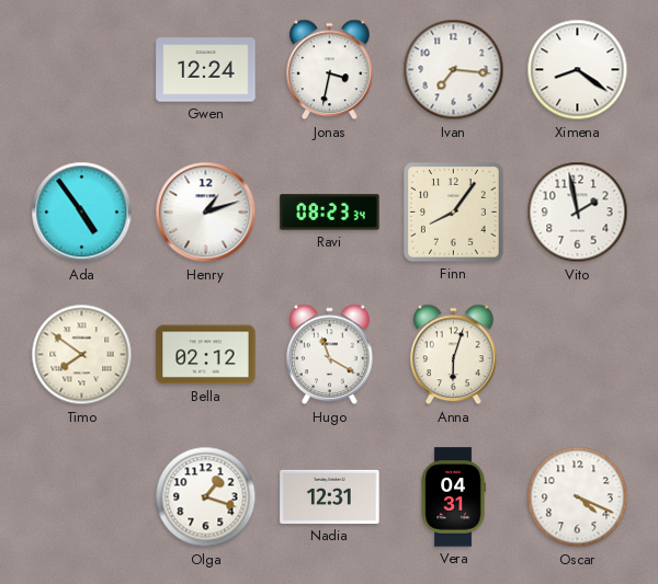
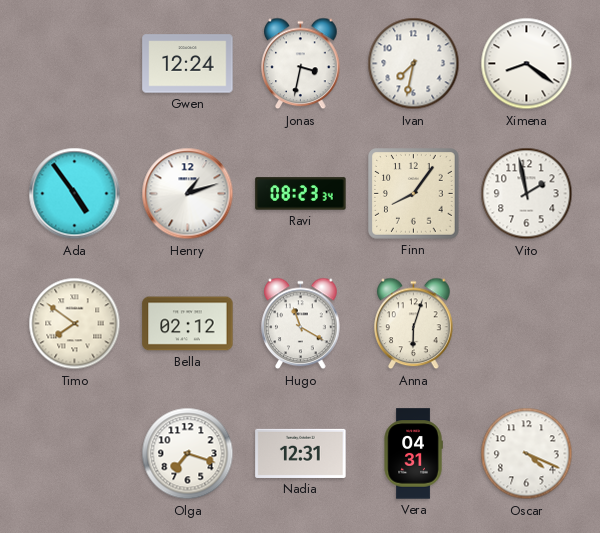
Ivan: 7:16 -> 7:32 (414, 64)
Olga: 1:18 -> 7:18 (188, 454)
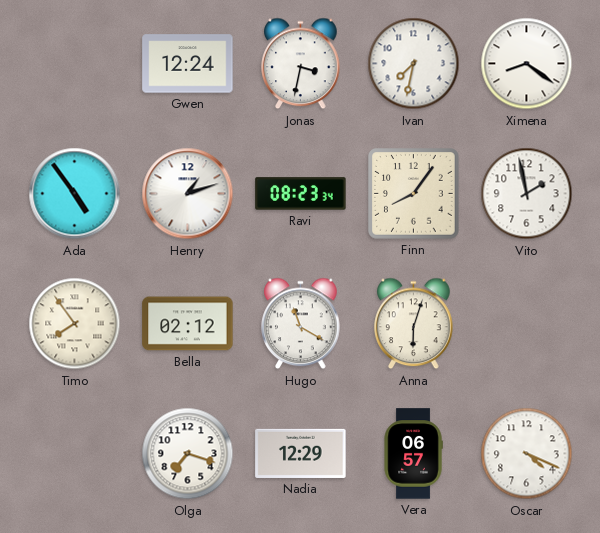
Timo: 7:51 -> 7:54 (75, 324)
Nadia: 12:31 -> 12:29 (301, 453)
Vera: 04:31 -> 06:57 (413, 454)
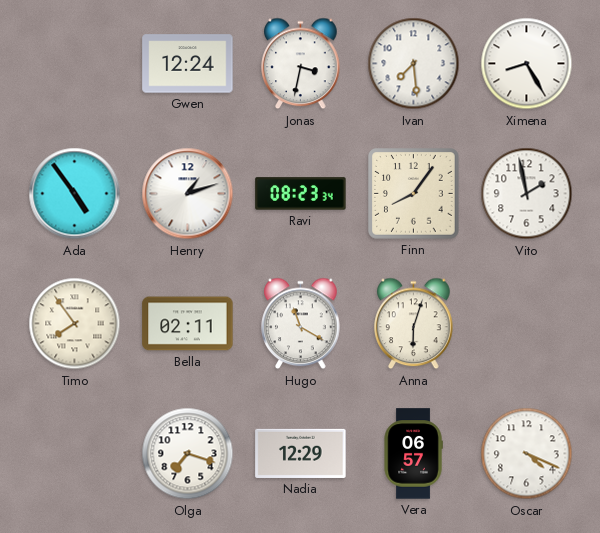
Ivan: 7:32 -> 7:29 (414, 64)
Ximena: 8:21 -> 8:25 (527, 64)
Bella: 02:12 -> 02:11 (188, 324)
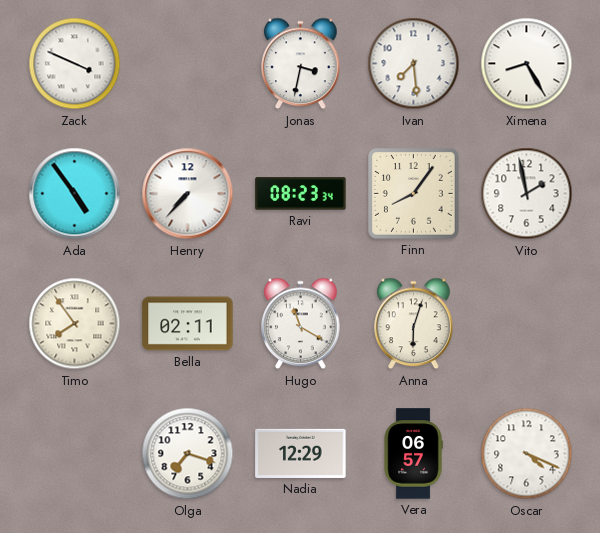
Zack: none -> 3:49 (75, 64)
Gwen: 12:24 -> none (188, 64)
Henry: 1:12 -> 7:37 (188, 194)
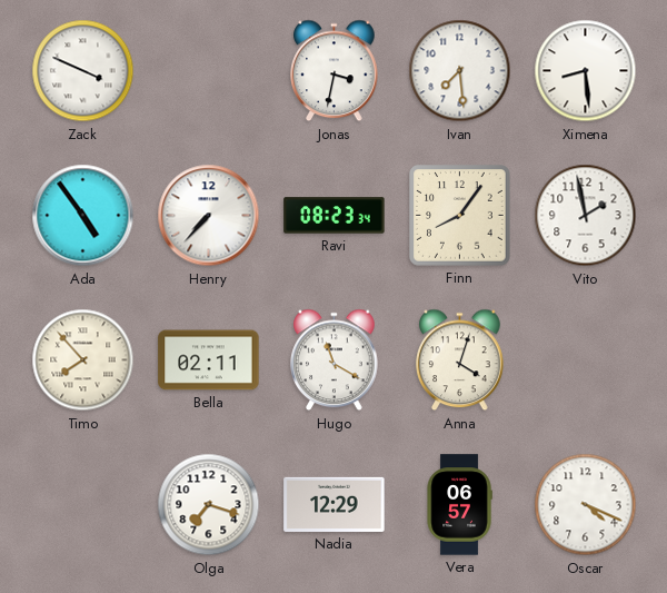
Ximena: 8:25 -> 8:29 (586, 71)
Timo: 7:54 -> 7:53 (83, 360)
Anna: 6:03 -> 4:03 (460, 360)
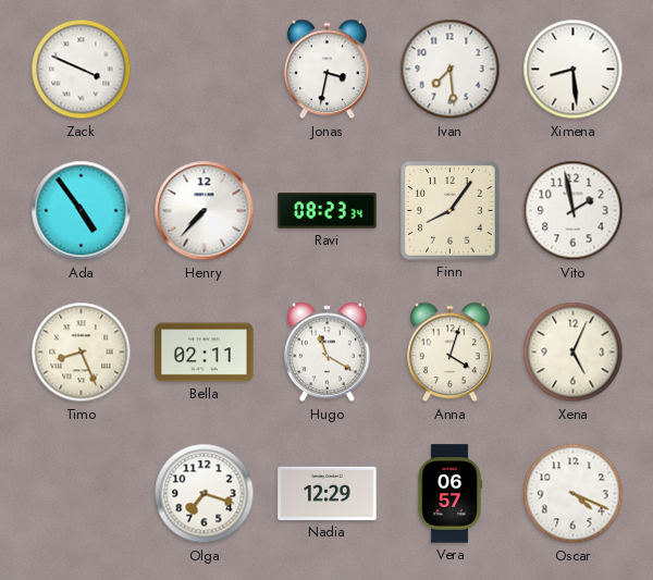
Timo: 7:53 -> 8:26 (82, 353)
Xena: none -> 5:04 (574, 353)
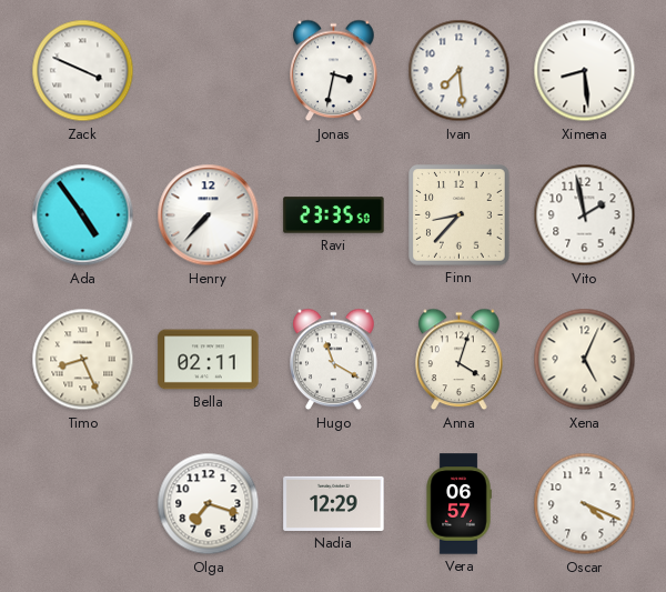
Ravi: 08:23 -> 23:35 (334, 215)
Finn: 8:06 -> 8:37 (460, 215)
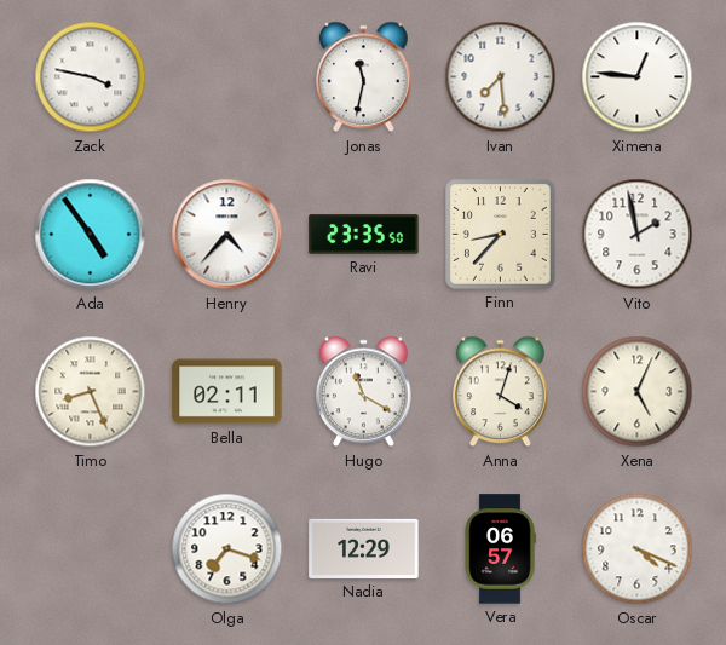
Zack: 3:49 -> 3:47 (91, 77)
Jonas: 3:32 -> 11:32 (364, 77)
Ximena: 8:29 -> 12:46 (638, 77)
Henry: 7:37 -> 4:37 (227, 235)
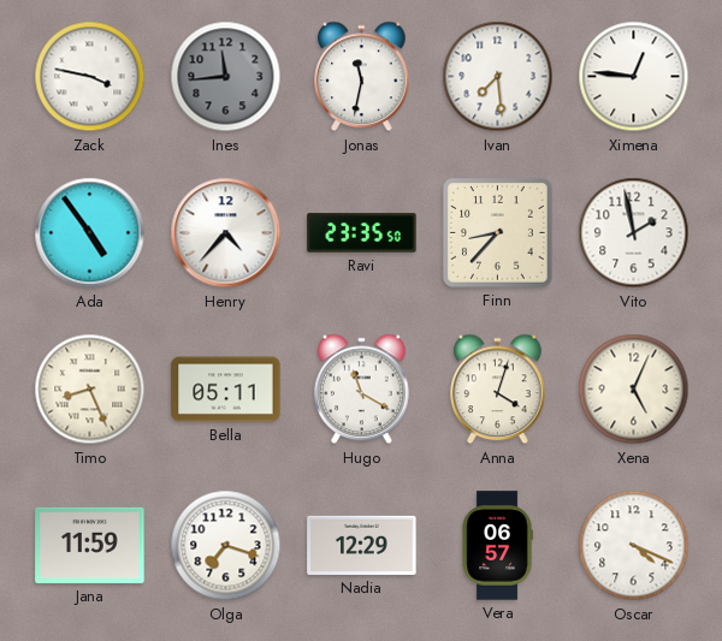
Ines: none -> 11:44 (226, 77)
Bella: 02:11 -> 05:11 (226, 390)
Jana: none -> 11:59 (90, 545)
